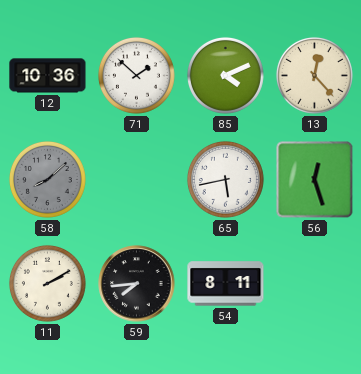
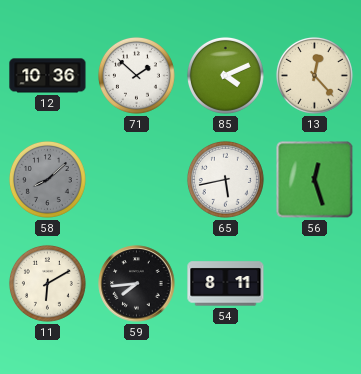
11: 2:10 -> 6:10 (47, 283)
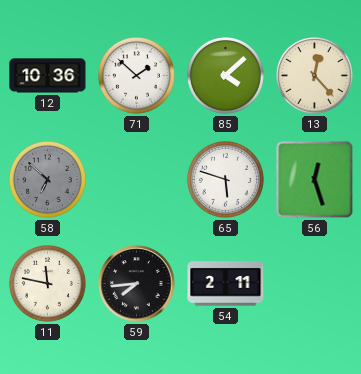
85: 4:11 -> 4:08 (225, 75)
58: 8:08 -> 6:52 (47, 179)
65: 5:43 -> 5:48 (225, 179)
11: 6:10 -> 11:47 (47, 283)
54: 8:11 -> 2:11 (226, 284)
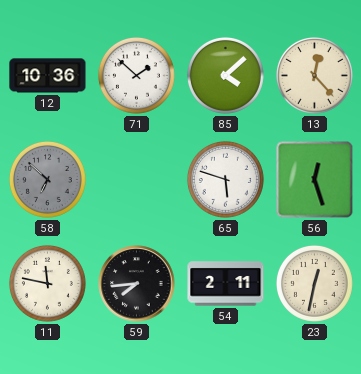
23: none -> 12:32 (314, 283)
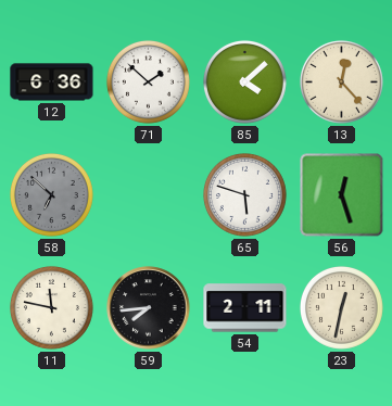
12: 10:36 -> 6:36 (52, 83)
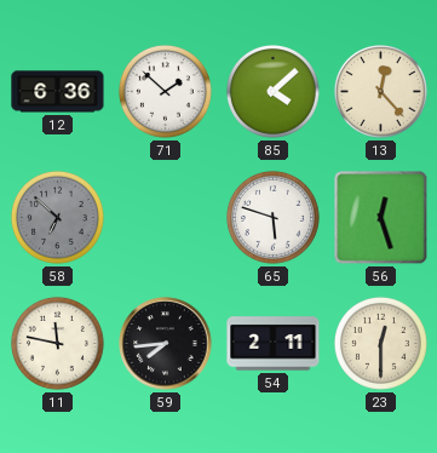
23: 12:32 -> 12:30 (380, 343)
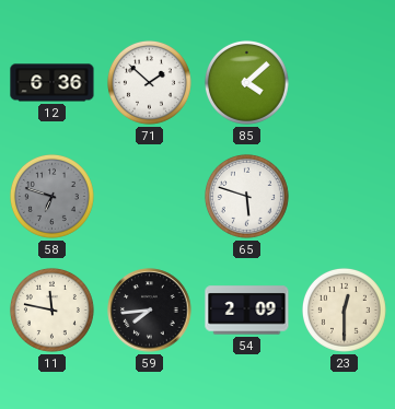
13: 12:23 -> none (380, 91)
58: 6:52 -> 6:48 (51, 196)
56: 12:27 -> none (381, 218)
54: 2:11 -> 2:09 (247, 311)
